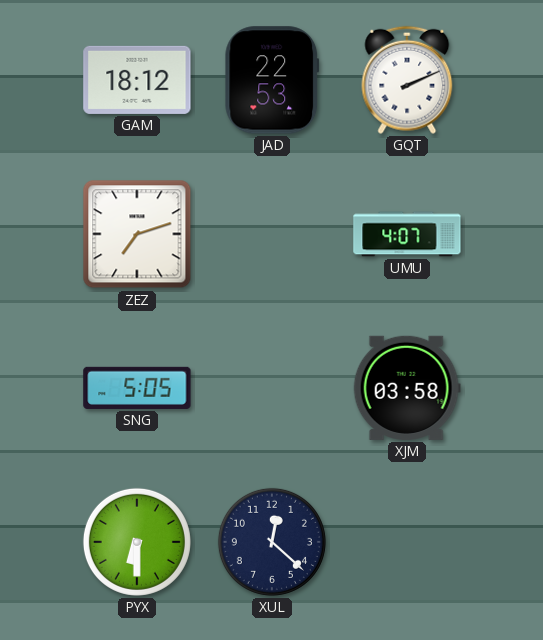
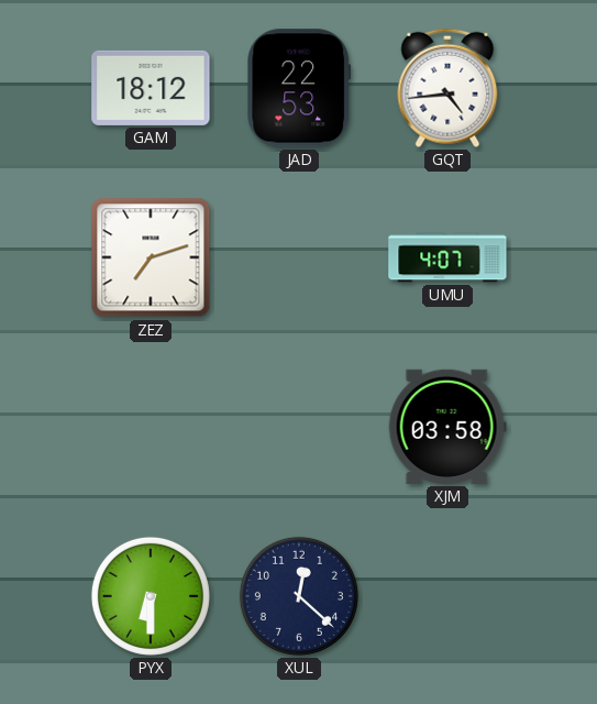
GQT: 2:11 -> 4:44 (447, 88)
SNG: 5:05 -> none (137, 388)
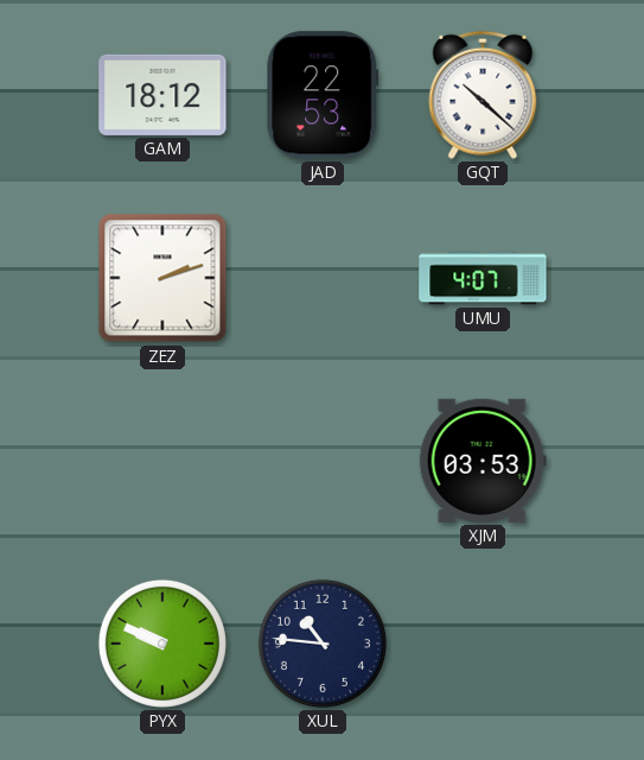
GQT: 4:44 -> 10:22 (483, 95)
ZEZ: 7:12 -> 2:12 (162, 278)
XJM: 03:58 -> 03:53 (483, 461)
PYX: 6:30 -> 9:49 (162, 644)
XUL: 12:22 -> 10:46 (323, 644)
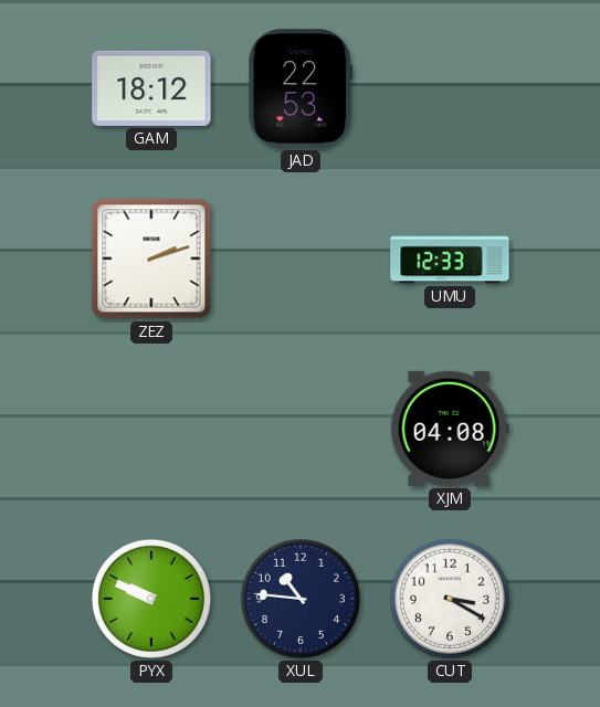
GQT: 10:22 -> none (483, 95)
UMU: 4:07 -> 12:33 (450, 258)
XJM: 03:53 -> 04:08 (450, 429)
CUT: none -> 3:20 (450, 599)
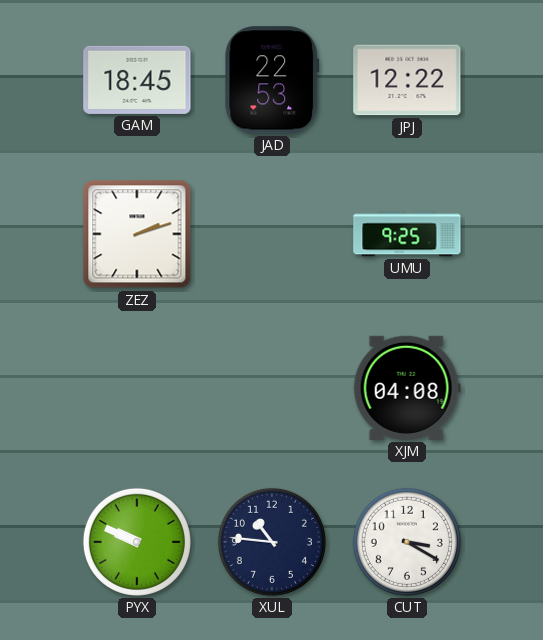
GAM: 18:12 -> 18:45 (137, 80)
JPJ: none -> 12:22 (407, 80)
UMU: 12:33 -> 9:25 (407, 234)
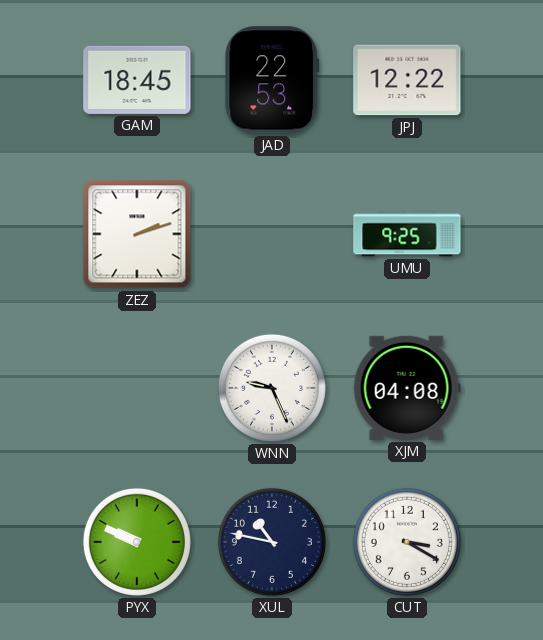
WNN: none -> 9:26 (272, 388)
XUL: 10:46 -> 10:47 (272, 542)
